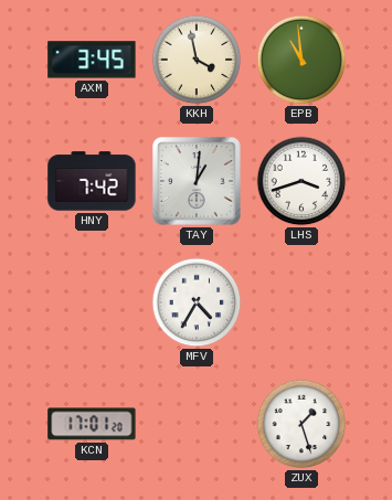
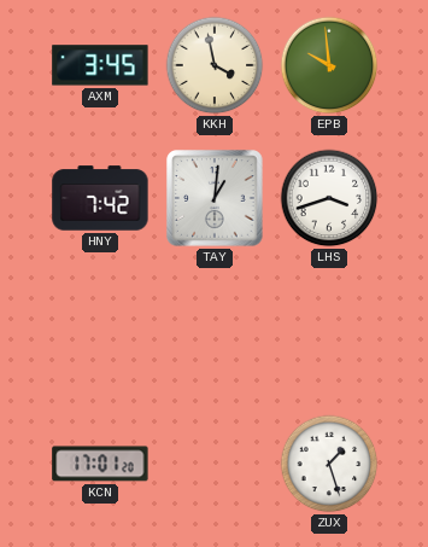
EPB: 10:59 -> 9:59 (329, 65)
MFV: 4:35 -> none (197, 302)
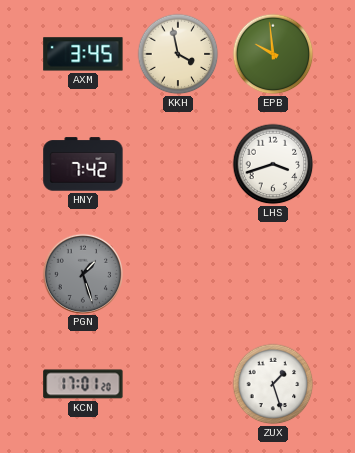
TAY: 1:01 -> none (215, 198)
PGN: none -> 1:27 (82, 273)
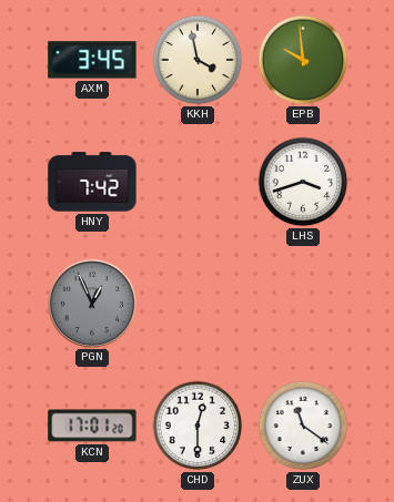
PGN: 1:27 -> 12:56 (91, 303)
CHD: none -> 12:30 (198, 426)
ZUX: 1:27 -> 11:21 (303, 426)
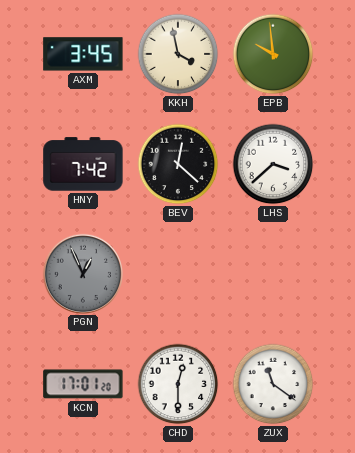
BEV: none -> 12:22 (178, 164)
LHS: 3:42 -> 3:38 (273, 164)
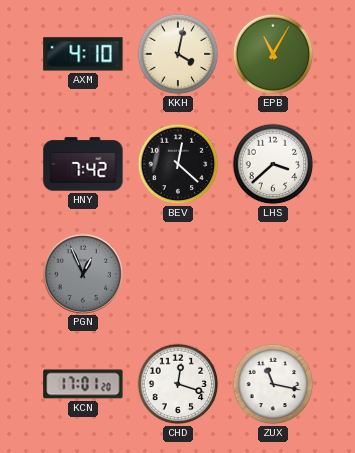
AXM: 3:45 -> 4:10 (83, 54)
KKH: 3:58 -> 4:02 (178, 54)
EPB: 9:59 -> 11:05 (273, 54)
CHD: 12:30 -> 12:18 (178, 384)
ZUX: 11:21 -> 11:17 (273, 384)
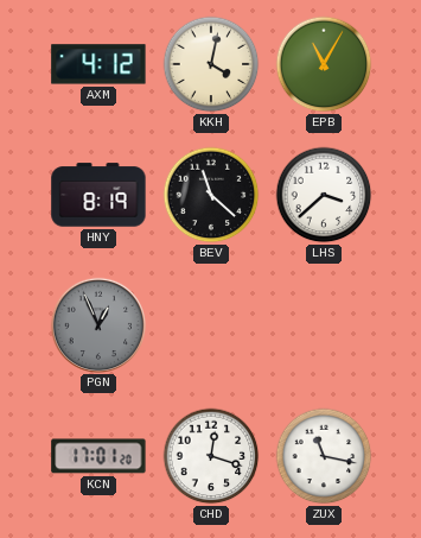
AXM: 4:10 -> 4:12 (98, 64)
HNY: 7:42 -> 8:19 (98, 195)
BEV: 12:22 -> 11:22 (211, 195)
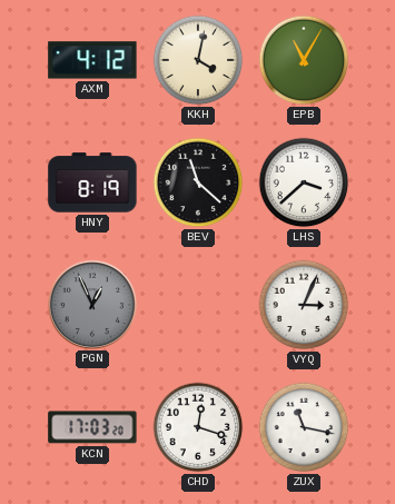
VYQ: none -> 3:04 (304, 305)
KCN: 17:01 -> 17:03 (92, 427)
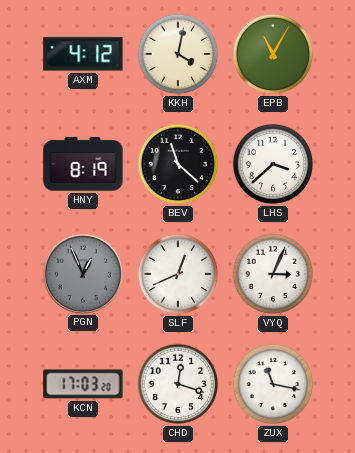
SLF: none -> 12:41 (178, 274)
